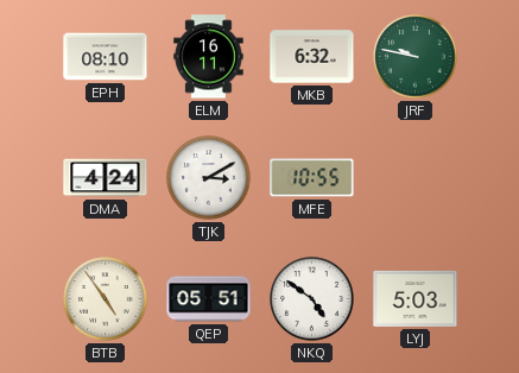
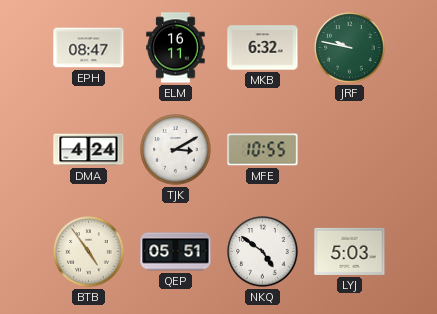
EPH: 08:10 -> 08:47 (89, 48)
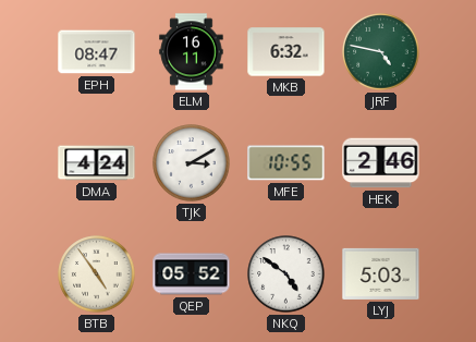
JRF: 9:47 -> 4:47 (381, 52)
HEK: none -> 2:46 (381, 163)
QEP: 05:51 -> 05:52 (192, 274)
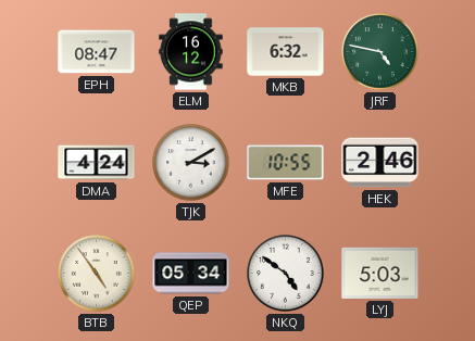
ELM: 16:11 -> 16:12 (191, 52)
QEP: 05:52 -> 05:34 (191, 274)
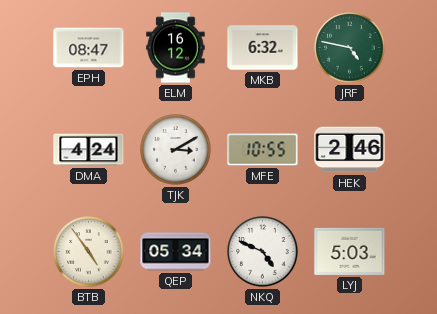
NKQ: 4:51 -> 4:49 (263, 252)
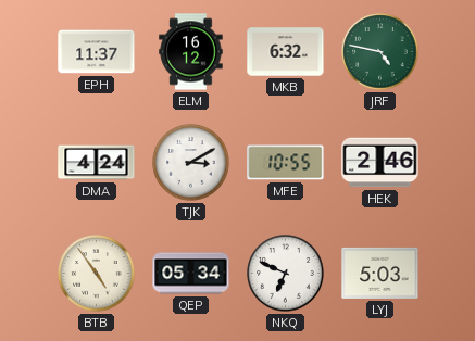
EPH: 08:47 -> 11:37 (97, 52)
NKQ: 4:49 -> 6:49 (286, 274)
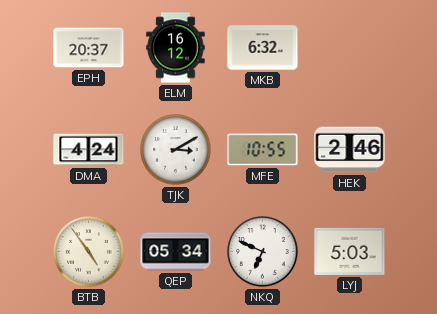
EPH: 11:37 -> 20:37 (89, 48)
JRF: 4:47 -> none (380, 52)
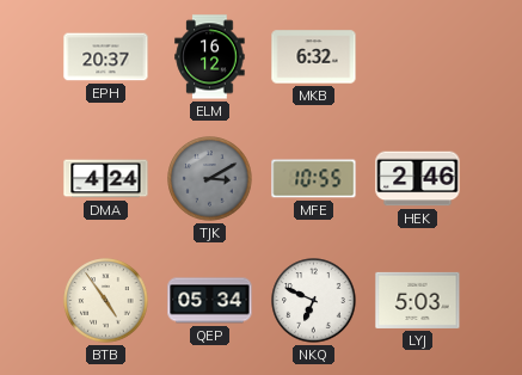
TJK dial: white -> grey (210, 179)
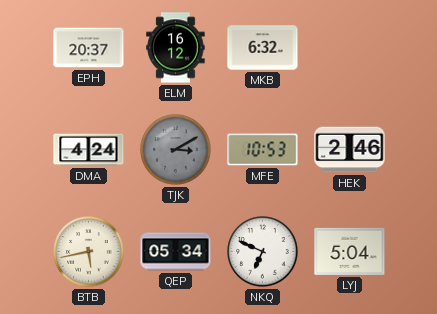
MFE: 10:55 -> 10:53 (263, 150)
BTB: 4:54 -> 5:43 (89, 252)
LYJ: 5:03 -> 5:04 (350, 251)
